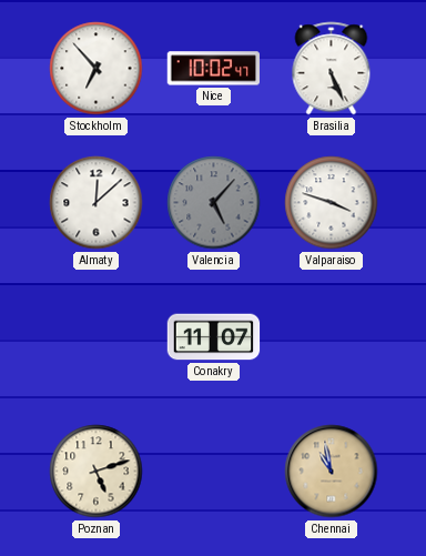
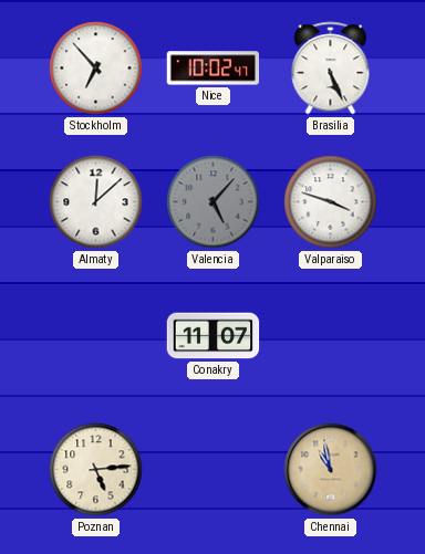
Poznan: 5:12 -> 5:14 (96, 470)
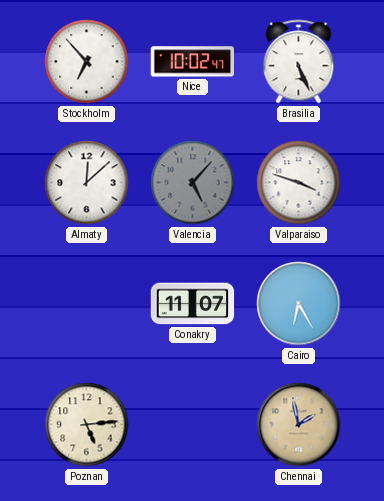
Cairo: none -> 6:25 (299, 304)
Chennai: 10:58 -> 1:58 (299, 425)
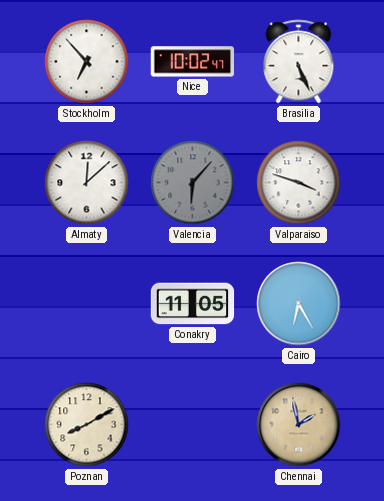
Valencia: 5:07 -> 6:07 (193, 183)
Conakry: 11:07 -> 11:05 (193, 304)
Poznan: 5:14 -> 8:10 (87, 425)
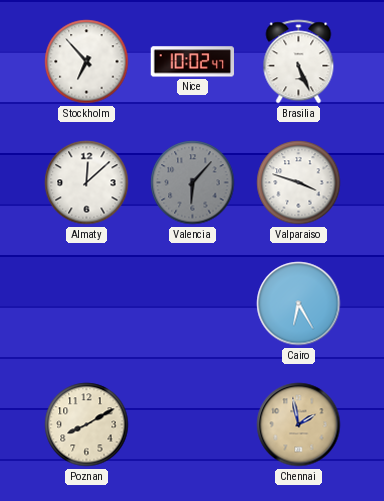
Conakry: 11:05 -> none (193, 304)
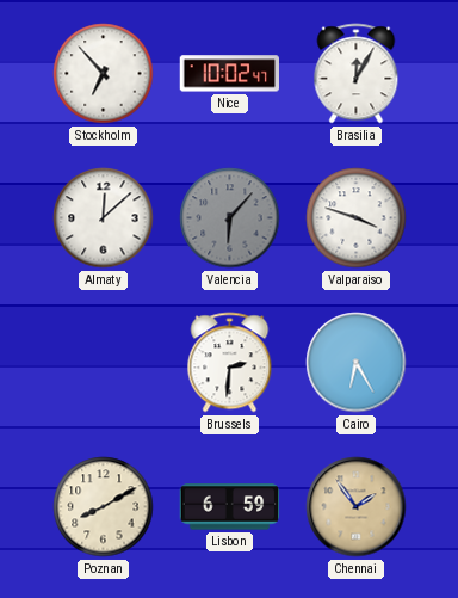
Brasilia: 5:26 -> 12:05 (357, 74)
Brussels: none -> 2:31 (230, 363)
Lisbon: none -> 6:59 (230, 507)
Chennai: 1:58 -> 1:54 (357, 507)
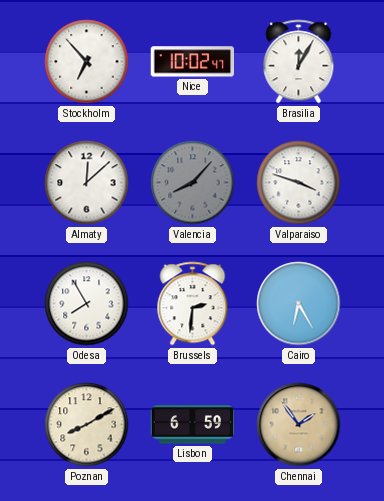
Valencia: 6:07 -> 8:07 (193, 183)
Odesa: none -> 7:55 (87, 304)
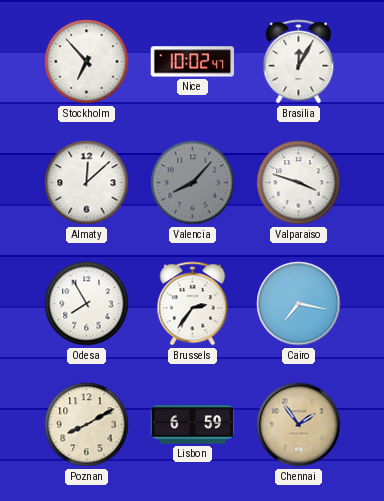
Brussels: 2:31 -> 2:36 (193, 304)
Cairo: 6:25 -> 7:17 (299, 304)
